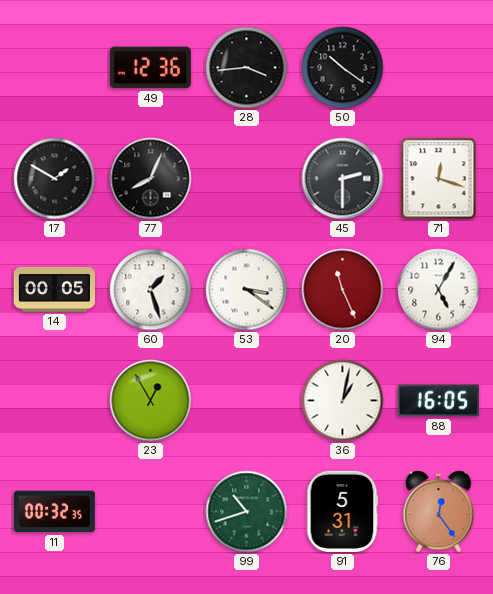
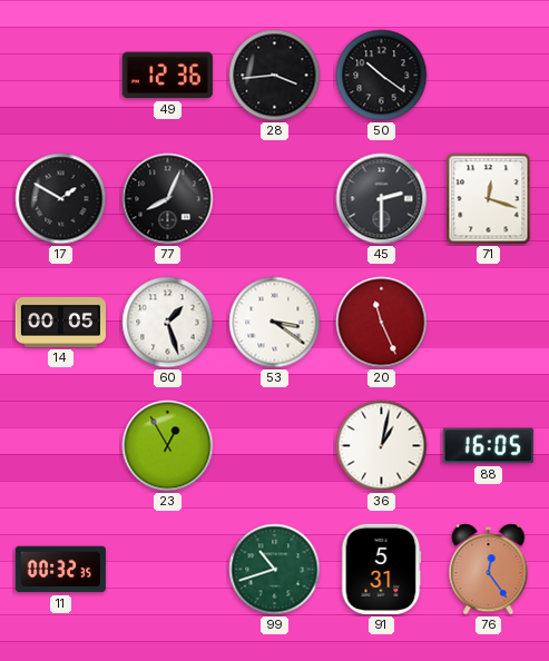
94: 5:05 -> none (439, 290)
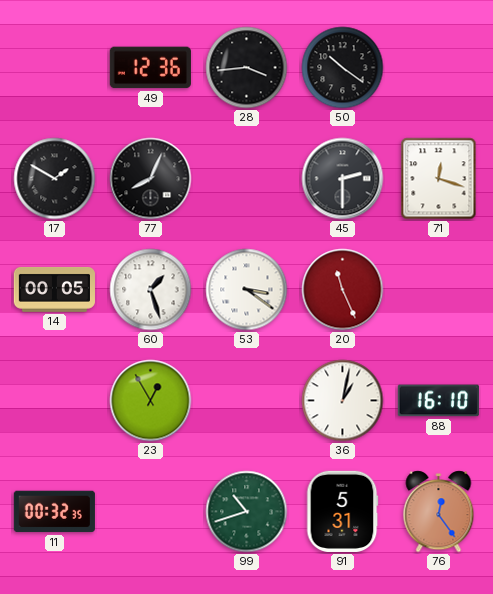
88: 16:05 -> 16:10 (438, 401)
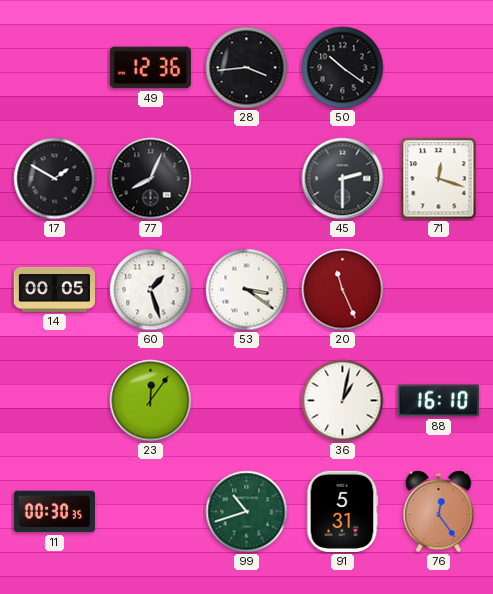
23: 12:55 -> 12:06 (151, 401)
11: 00:32 -> 00:30 (54, 512)
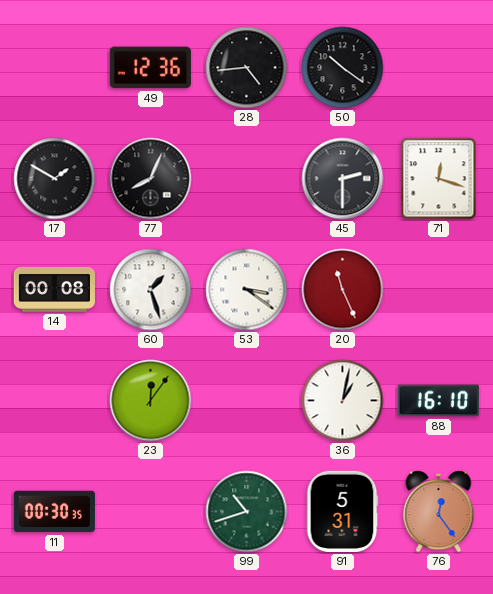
28: 3:44 -> 4:44 (247, 68)
14: 00:05 -> 00:08 (54, 289)
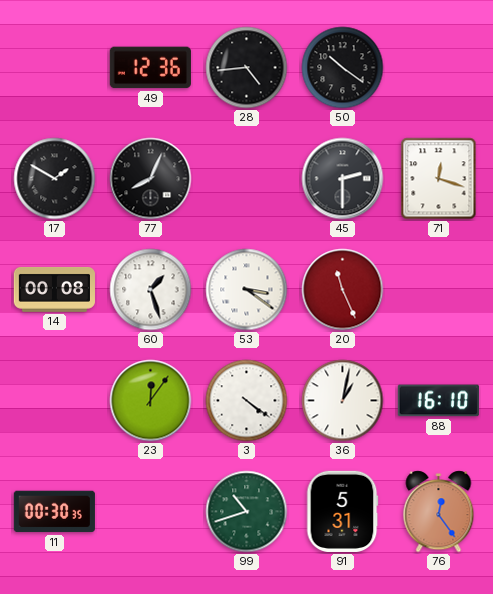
3: none -> 4:21 (247, 401)
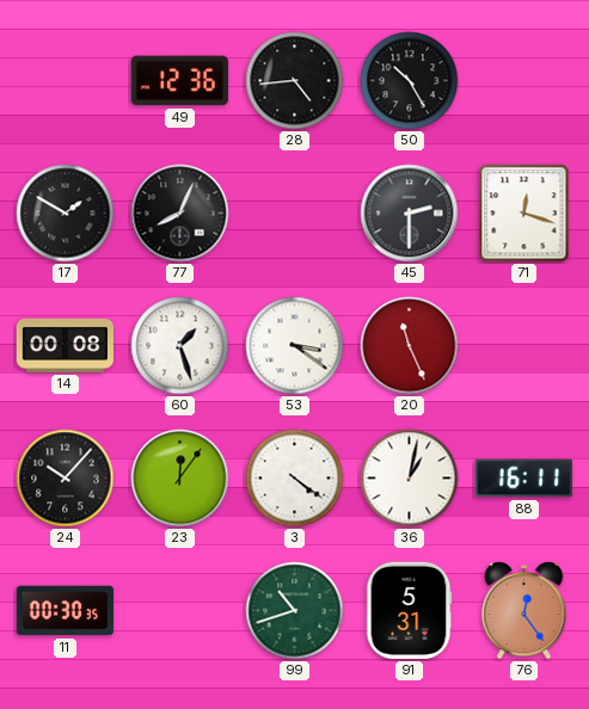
50: 10:21 -> 10:25 (410, 81)
24: none -> 10:07 (66, 479)
88: 16:10 -> 16:11 (523, 479)
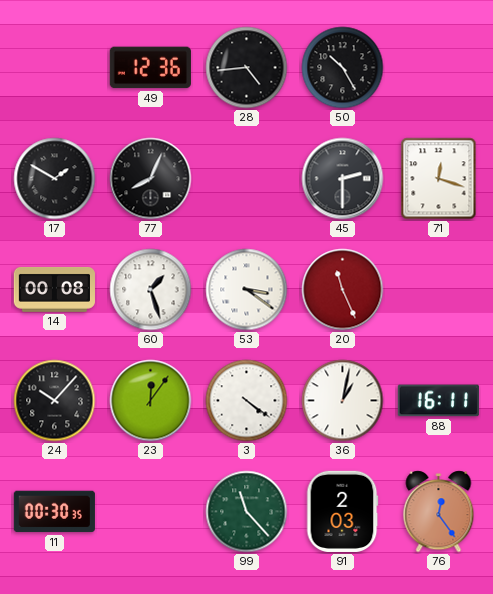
99: 10:42 -> 11:23 (247, 512)
91: 5:31 -> 2:03 (342, 511)
